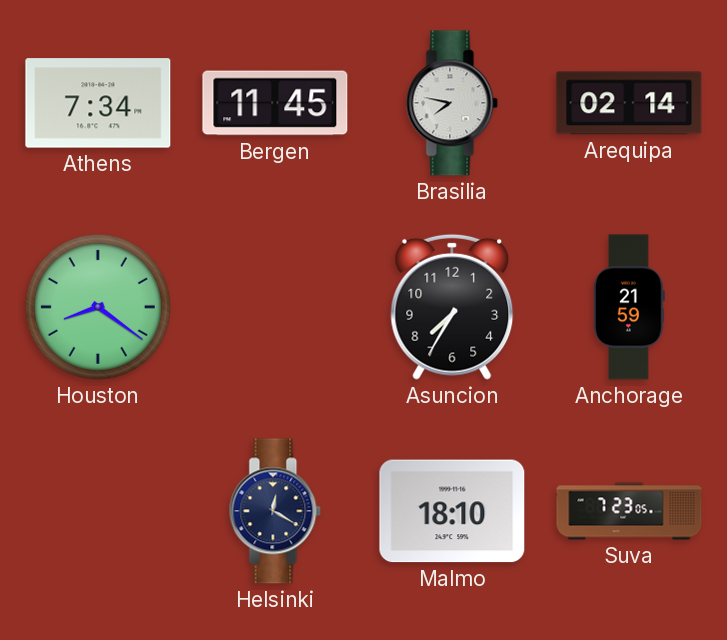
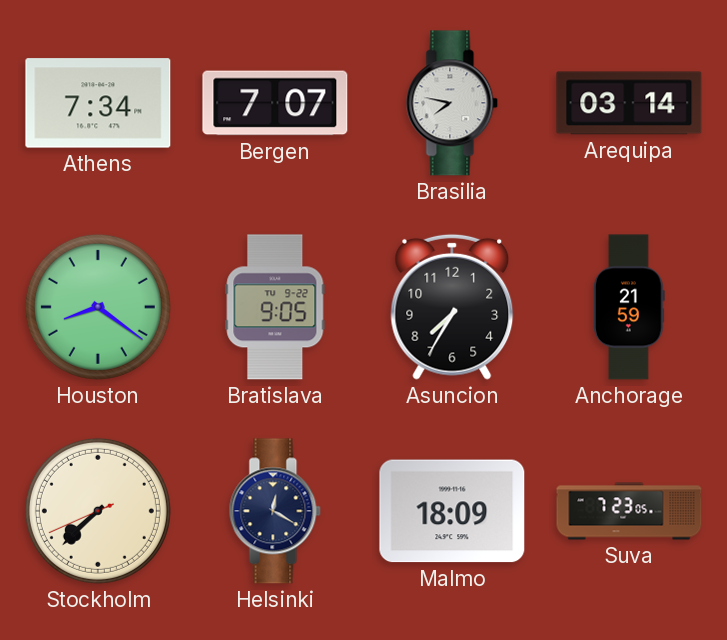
Bergen: 11:45 -> 7:07 (275, 103)
Arequipa: 02:14 -> 03:14 (629, 103)
Bratislava: none -> 9:05 (275, 307)
Stockholm: none -> 7:37 (98, 511)
Malmo: 18:10 -> 18:09 (452, 511)
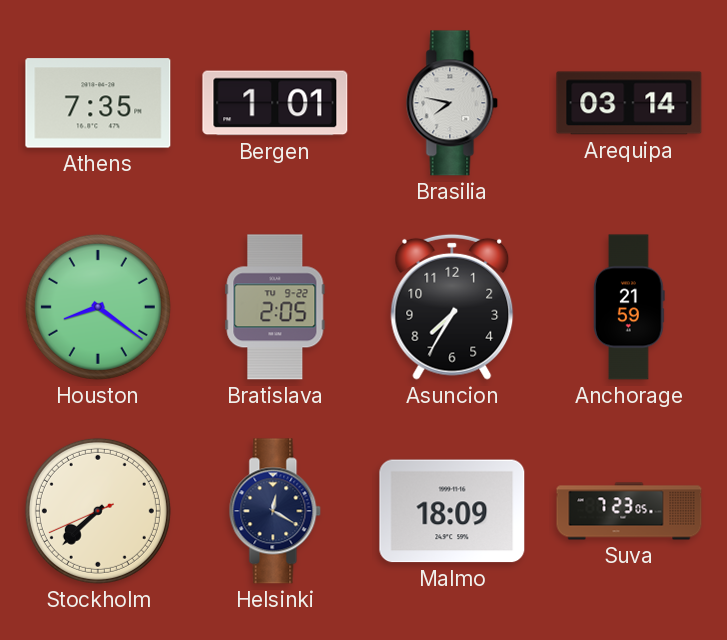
Athens: 7:34 -> 7:35 (98, 103)
Bergen: 7:07 -> 1:01 (275, 103)
Bratislava: 9:05 -> 2:05 (275, 307)
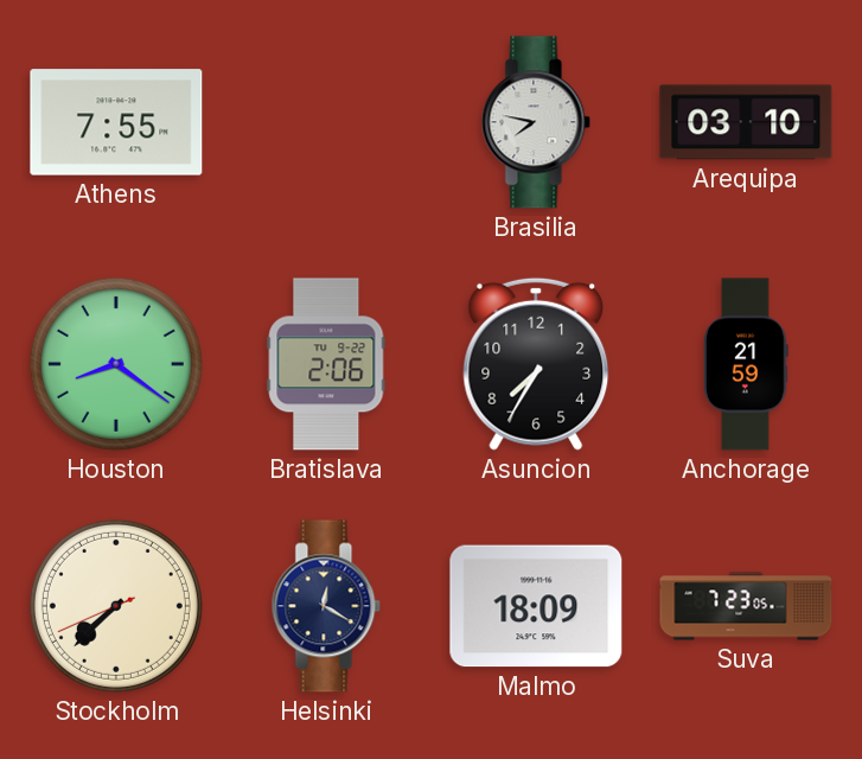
Athens: 7:35 -> 7:55 (116, 122)
Bergen: 1:01 -> none (275, 103)
Arequipa: 03:14 -> 03:10 (746, 122)
Bratislava: 2:05 -> 2:06 (326, 364)
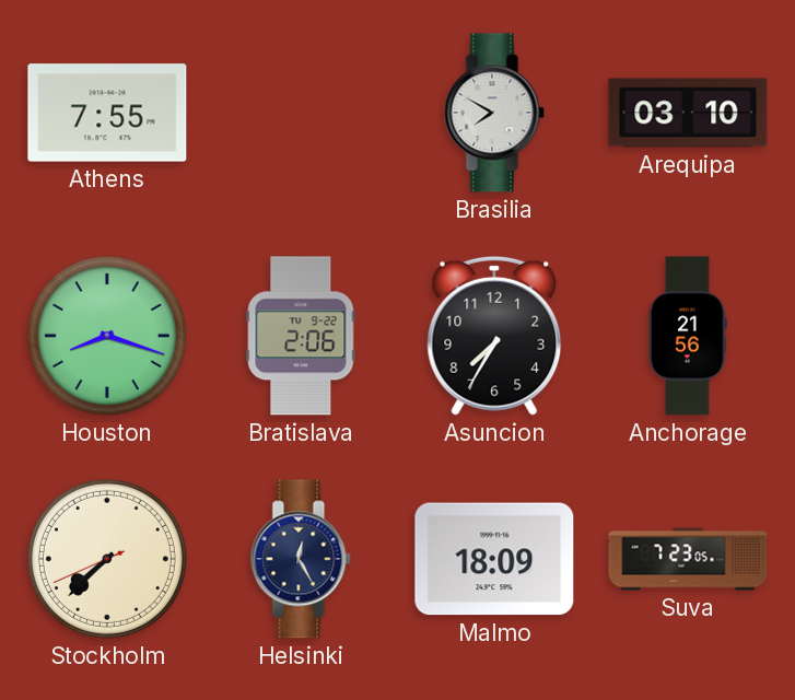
Brasilia: 7:47 -> 7:50 (494, 113)
Houston: 8:21 -> 8:18 (107, 336)
Anchorage: 21:59 -> 21:56 (689, 336)
Helsinki: 12:20 -> 12:25 (301, 559)
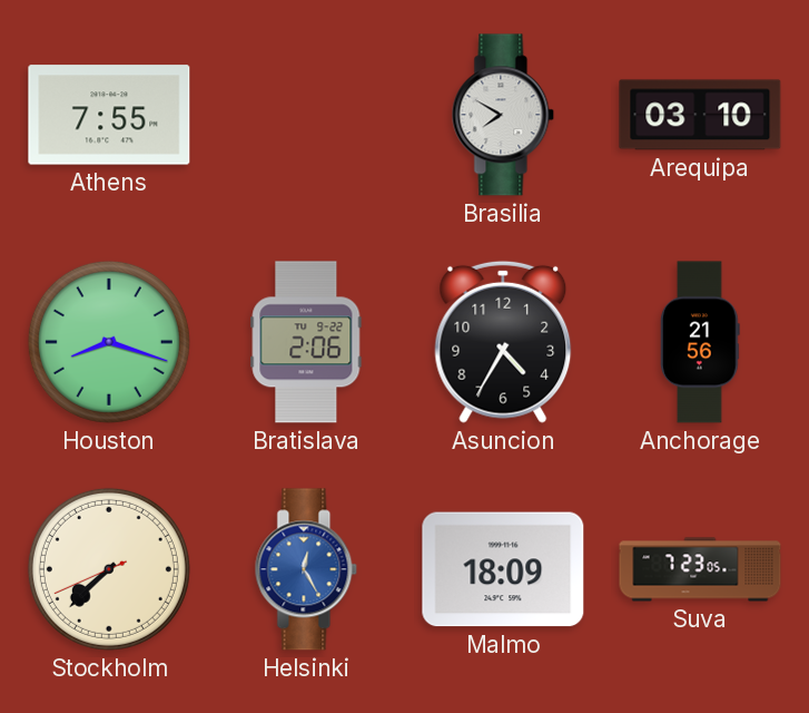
Asuncion: 7:35 -> 4:35 (503, 342)
Helsinki dial: navy -> blue (306, 569)
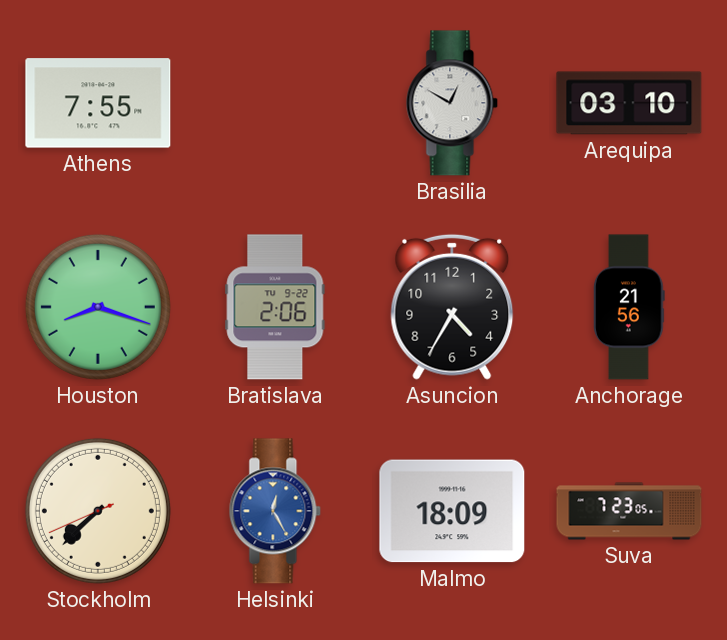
Brasilia: 7:50 -> 12:50 (452, 103)
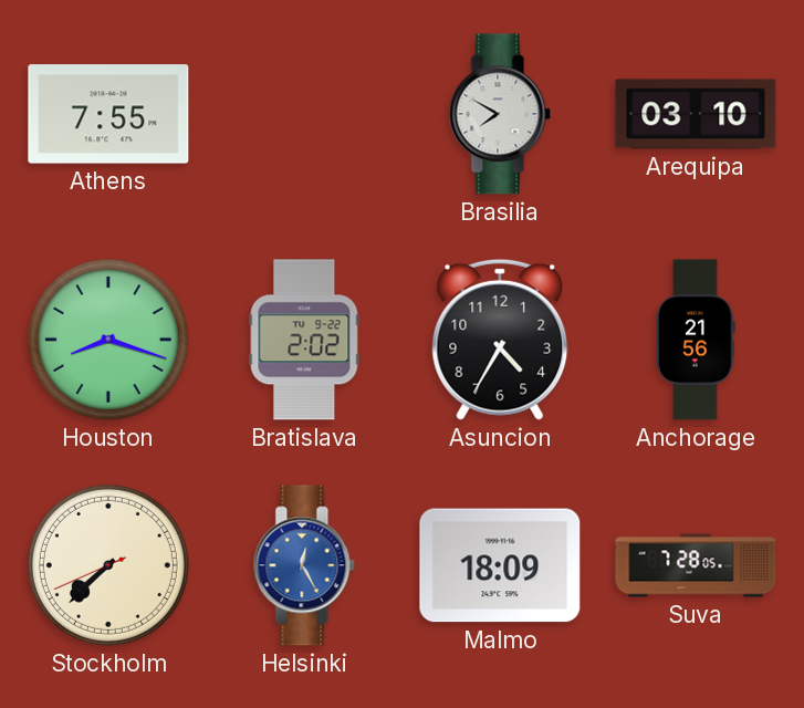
Brasilia: 12:50 -> 7:50 (500, 114)
Bratislava: 2:06 -> 2:02 (304, 340)
Suva: 7:23 -> 7:28 (696, 565)
